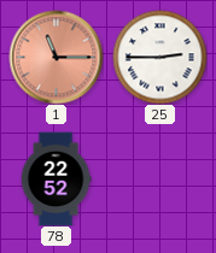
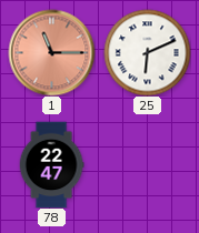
25: 2:45 -> 6:11 (147, 52)
78: 22:52 -> 22:47 (51, 164)
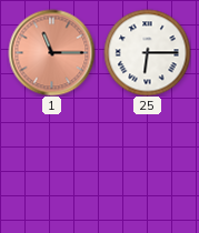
25: 6:11 -> 6:15 (147, 52)
78: 22:47 -> none (51, 164)
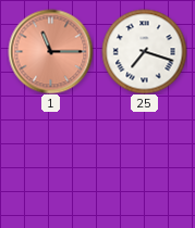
25: 6:15 -> 7:18 (144, 51)
